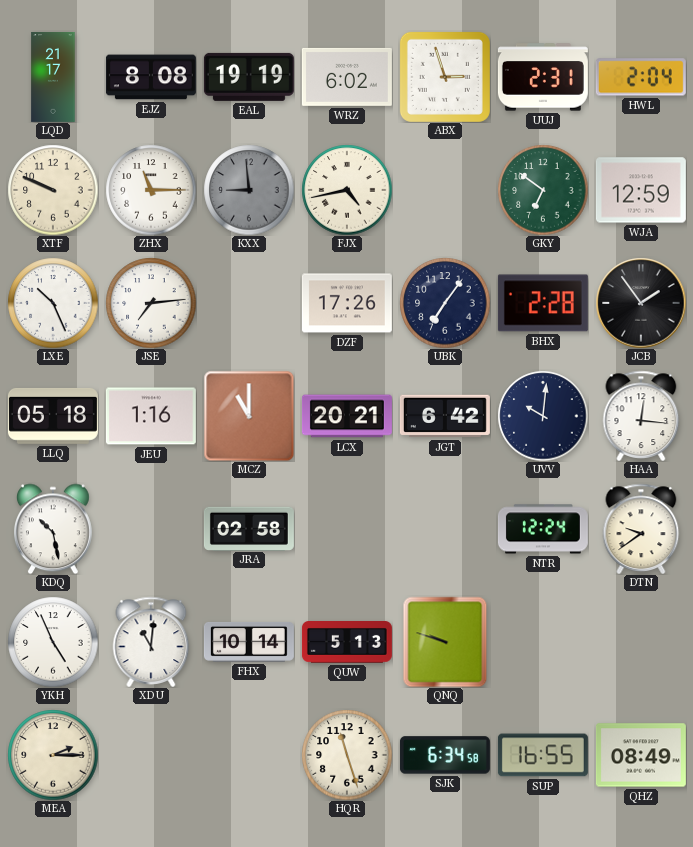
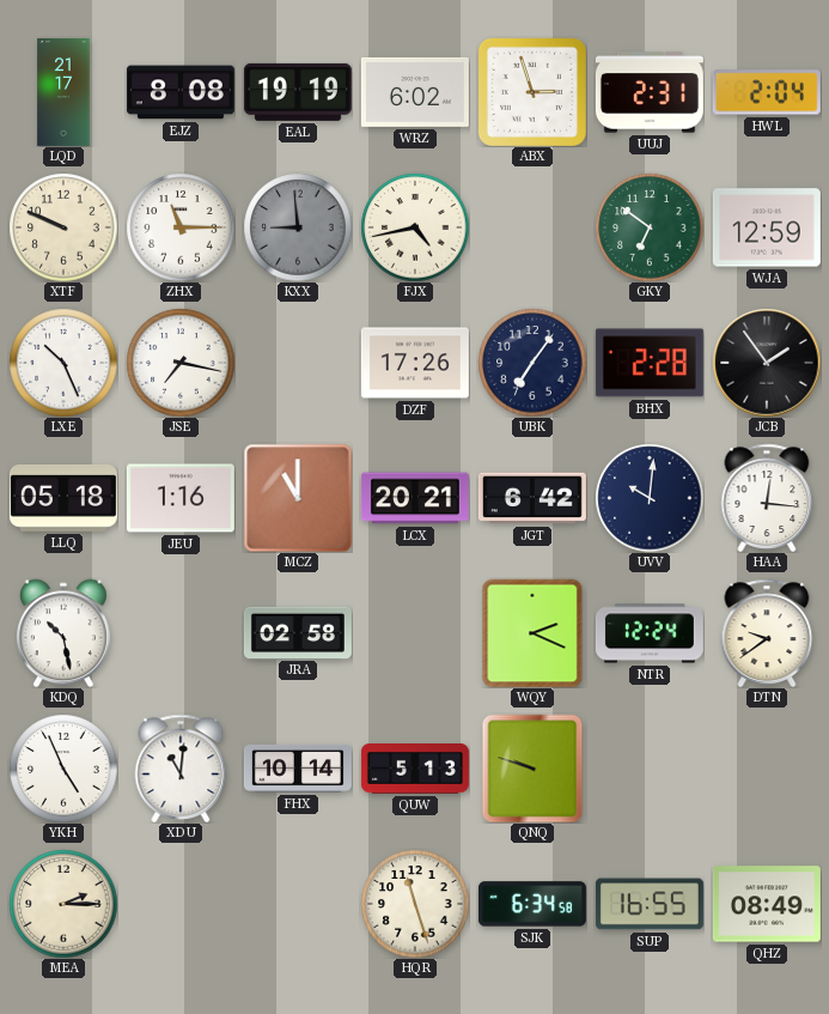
JSE: 7:14 -> 7:17 (181, 363)
WQY: none -> 2:19 (532, 633)
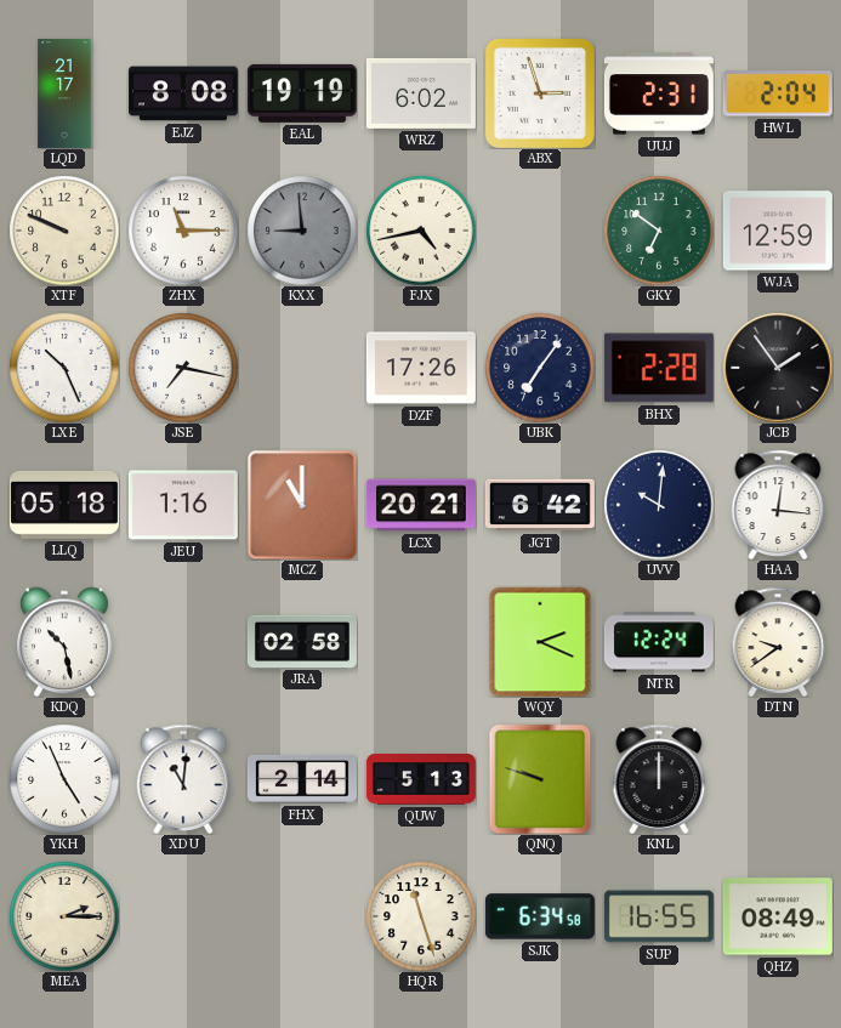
FHX: 10:14 -> 2:14 (302, 779)
KNL: none -> 12:00 (659, 779)
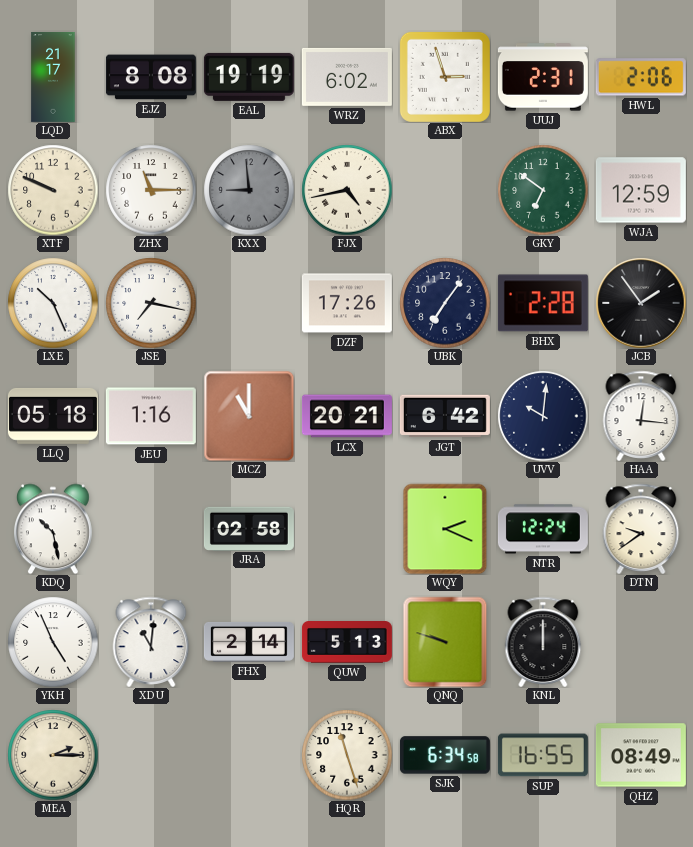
HWL: 2:04 -> 2:06 (641, 77)
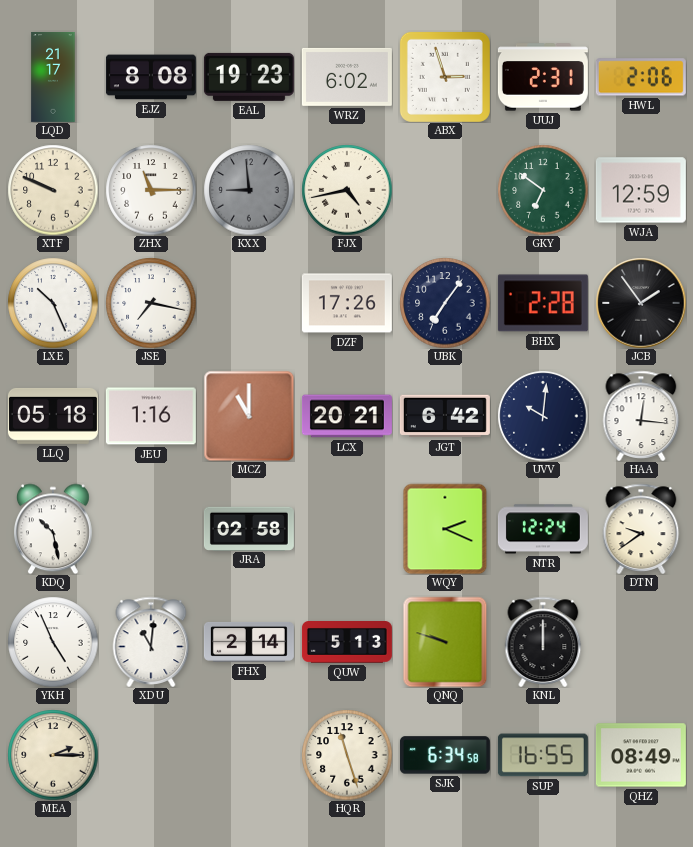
EAL: 19:19 -> 19:23 (249, 77)
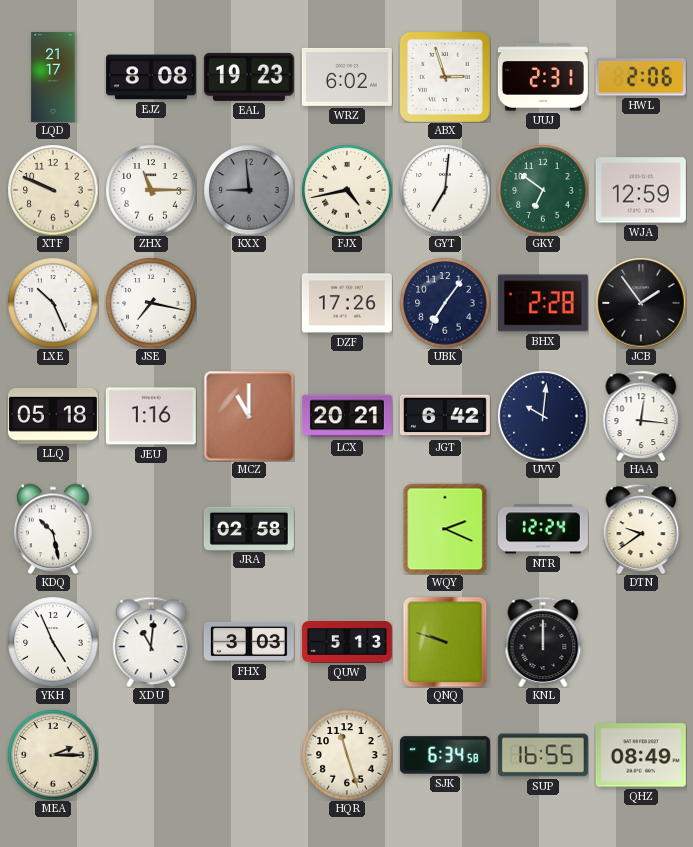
GYT: none -> 7:01 (445, 190)
FHX: 2:14 -> 3:03 (249, 642)
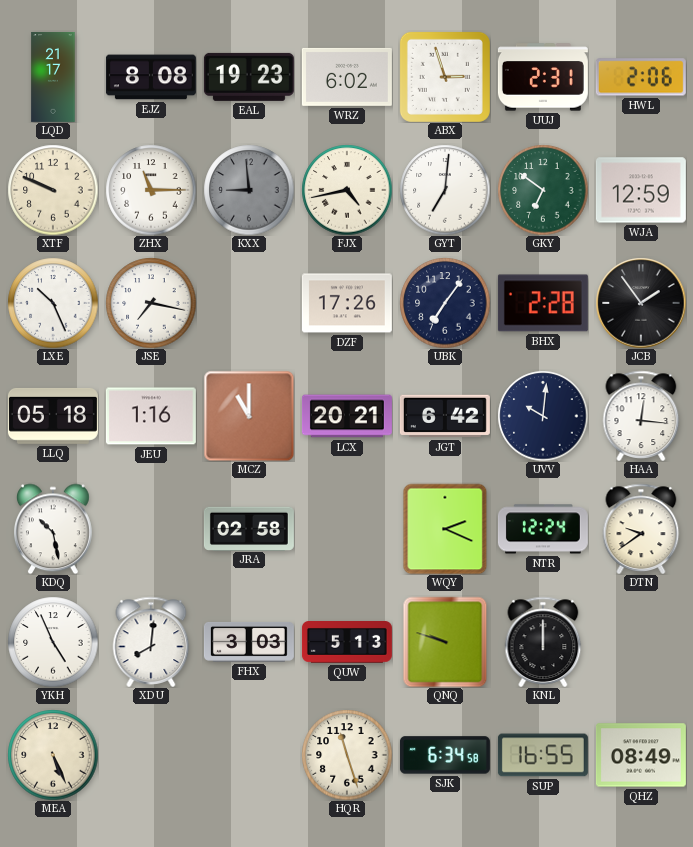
XDU: 11:01 -> 8:01 (151, 642)
MEA: 2:15 -> 5:26 (53, 755)
